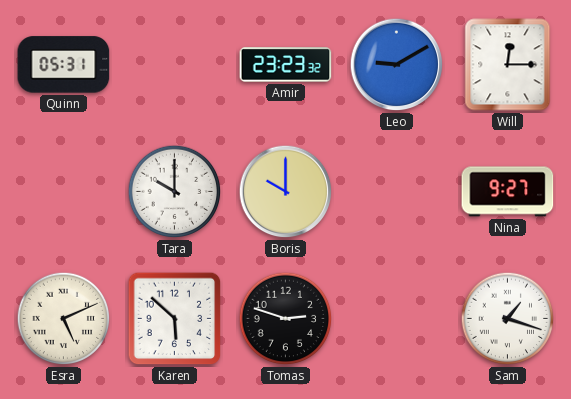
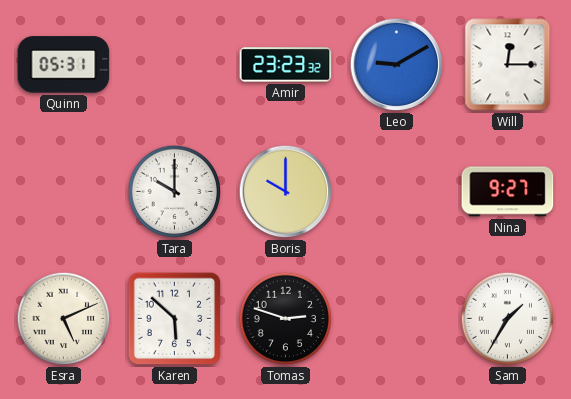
Sam: 1:18 -> 1:35 (508, 319)
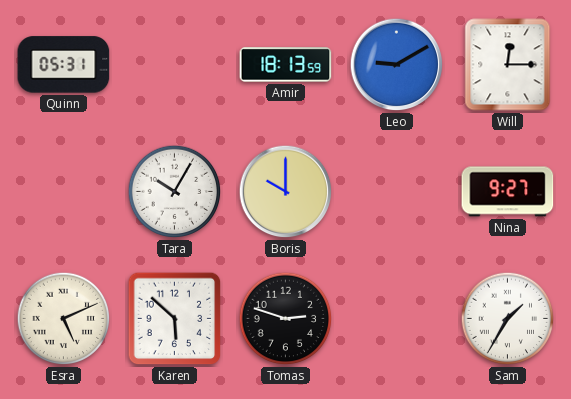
Amir: 23:23 -> 18:13 (286, 65)
Tara: 10:00 -> 10:05 (175, 192)
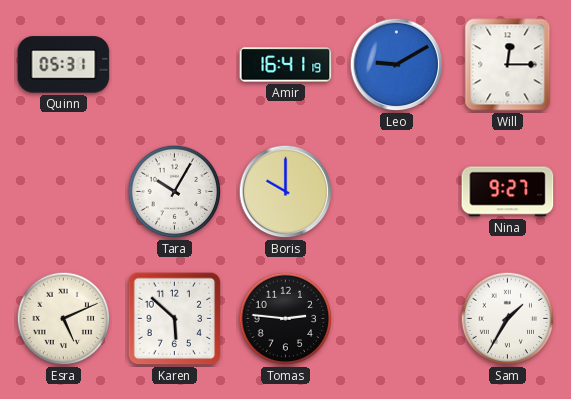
Amir: 18:13 -> 16:41 (286, 65)
Tomas: 2:48 -> 2:46 (286, 319)
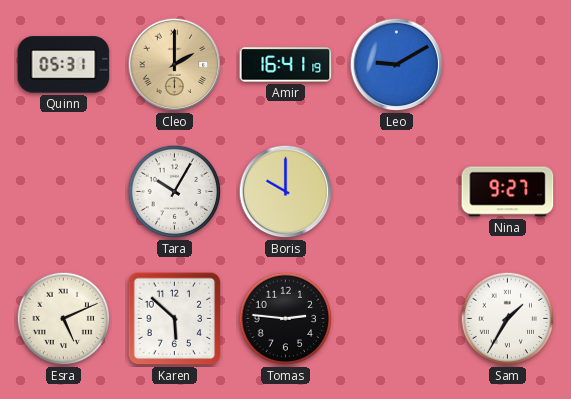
Cleo: none -> 2:00 (175, 65)
Will: 12:15 -> none (508, 65)
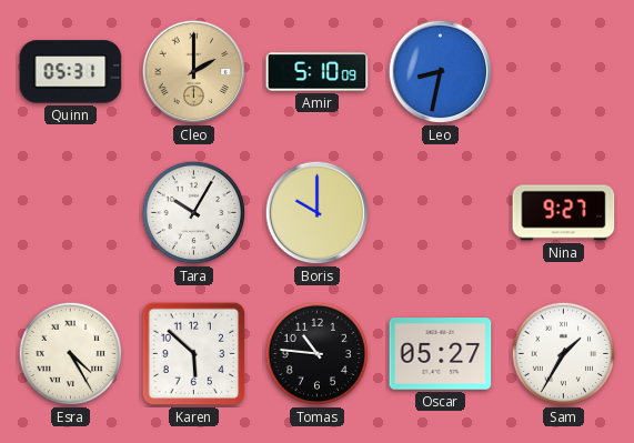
Amir: 16:41 -> 5:10 (318, 72)
Leo: 9:10 -> 8:32 (441, 72)
Esra: 5:11 -> 4:25 (71, 354)
Tomas: 2:46 -> 10:46 (318, 354)
Oscar: none -> 05:27 (441, 354)
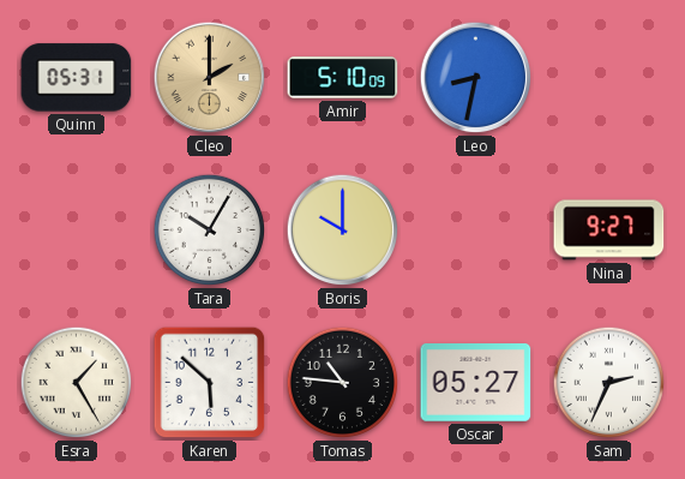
Esra: 4:25 -> 1:25 (77, 383)
Sam: 1:35 -> 2:34 (609, 383)
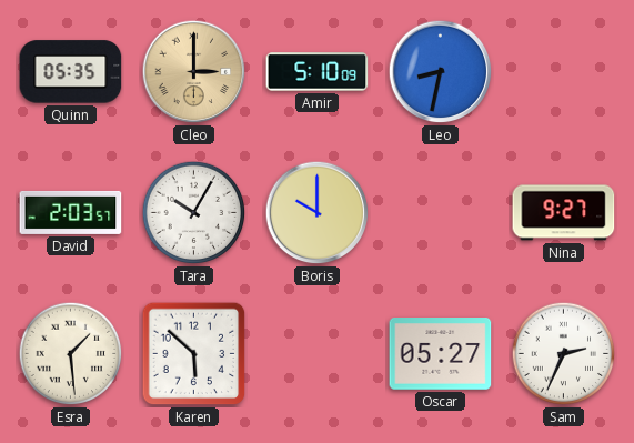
Quinn: 05:31 -> 05:35 (71, 72)
Cleo: 2:00 -> 3:00 (194, 72)
David: none -> 2:03 (71, 212)
Esra: 1:25 -> 1:29 (71, 354)
Tomas: 10:46 -> none (343, 383)
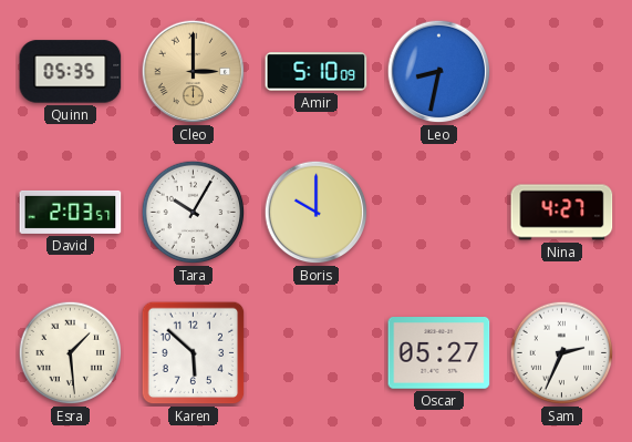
Nina: 9:27 -> 4:27 (562, 213)
